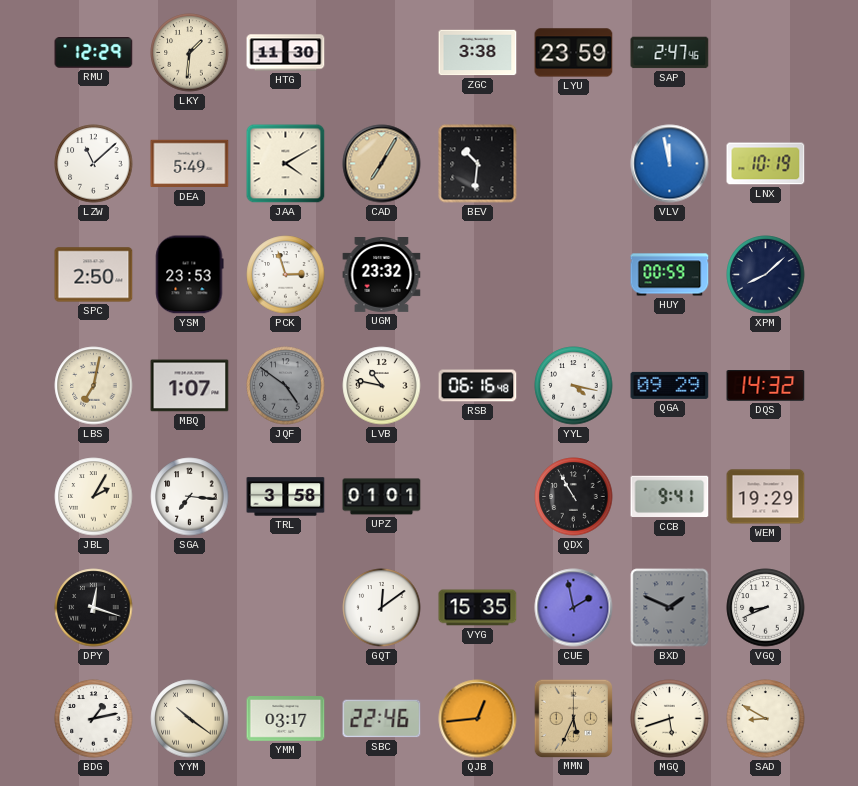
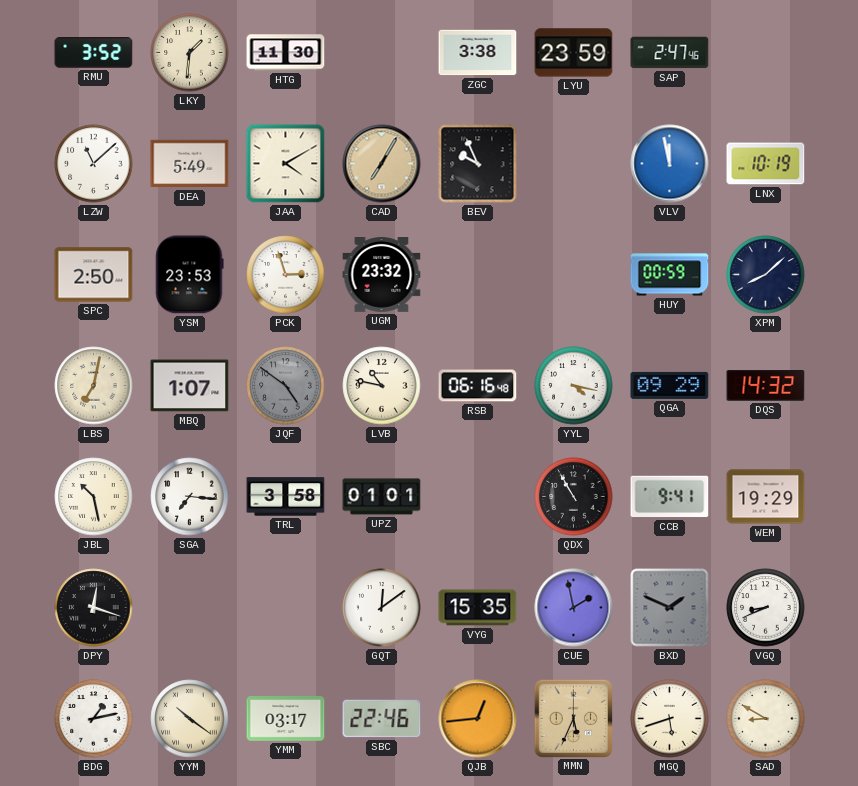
RMU: 12:29 -> 3:52 (94, 53)
BEV: 10:31 -> 9:56 (478, 164)
JBL: 2:05 -> 10:28 (94, 497)
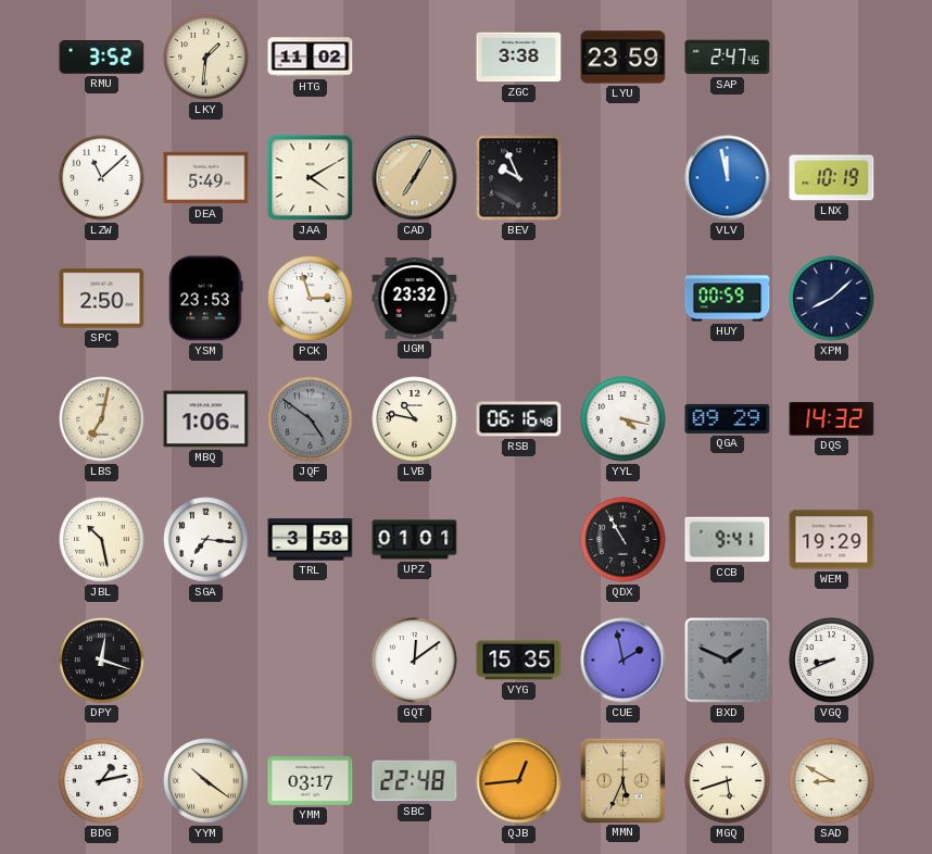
HTG: 11:30 -> 11:02 (311, 58)
MBQ: 1:07 -> 1:06 (206, 419)
SBC: 22:46 -> 22:48 (415, 781)
